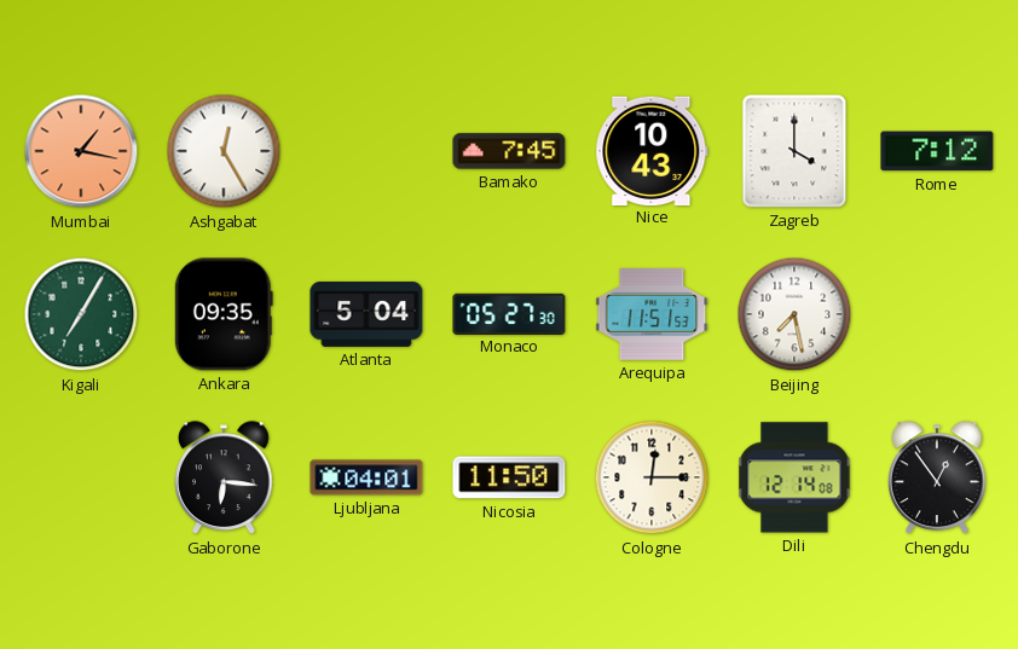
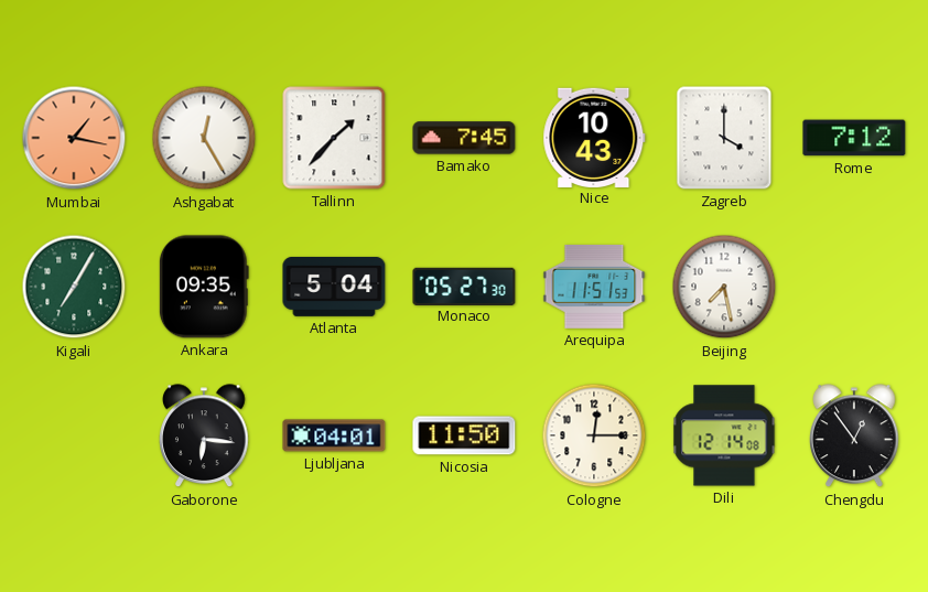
Tallinn: none -> 1:37 (334, 138)
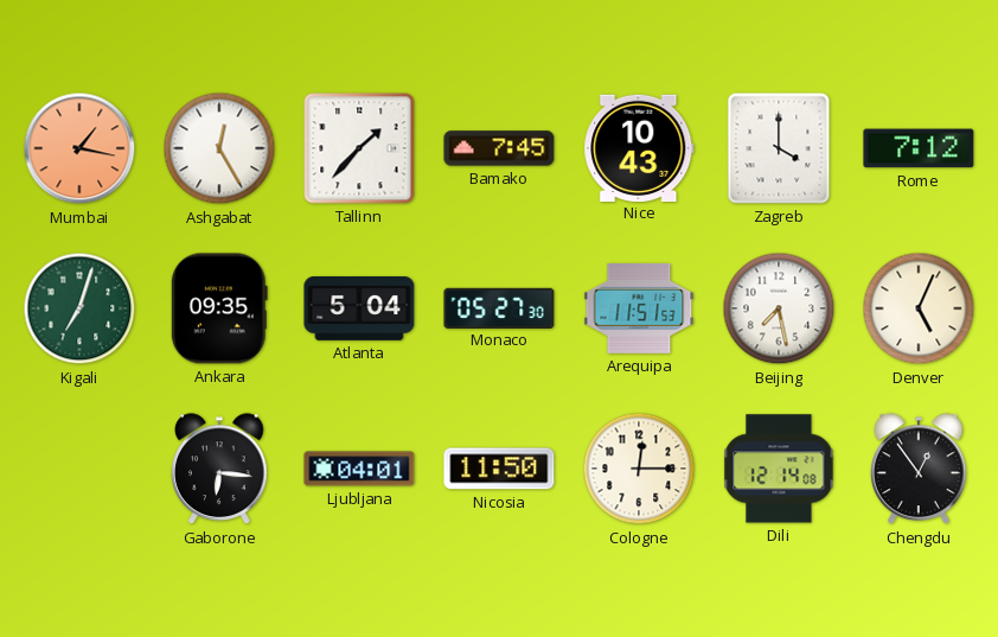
Kigali: 7:05 -> 7:03 (79, 308)
Denver: none -> 5:04 (919, 308)
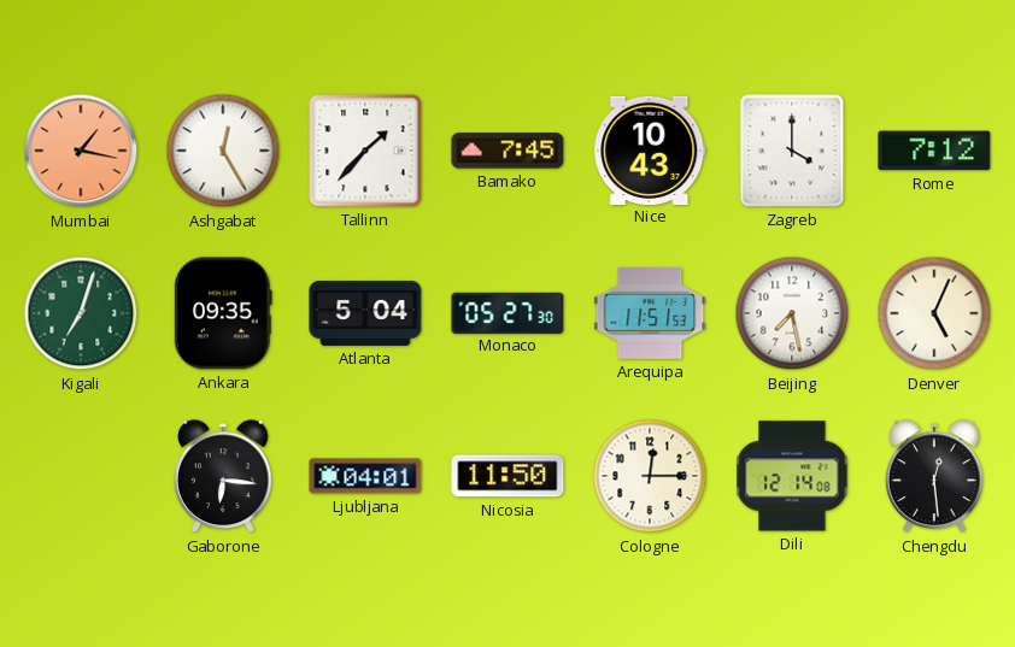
Chengdu: 12:54 -> 12:29 (934, 477)
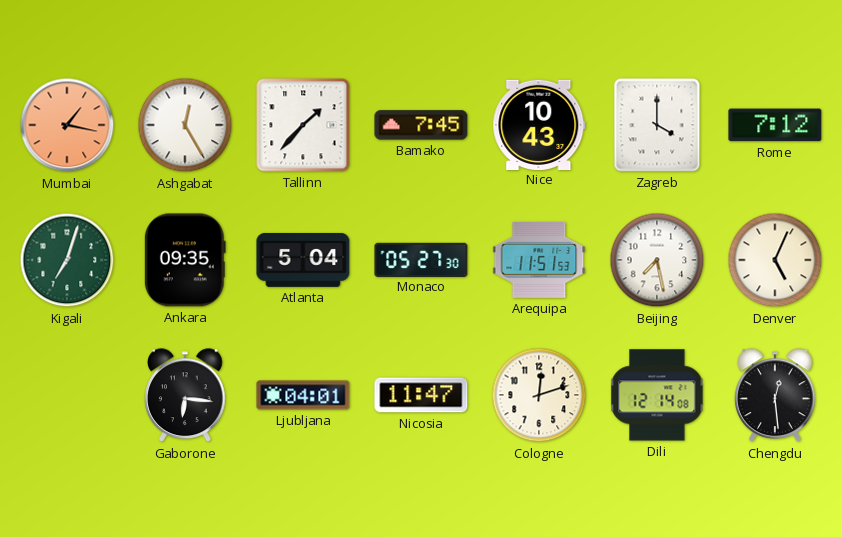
Nicosia: 11:50 -> 11:47 (421, 395)
Cologne: 12:15 -> 12:12 (539, 395)
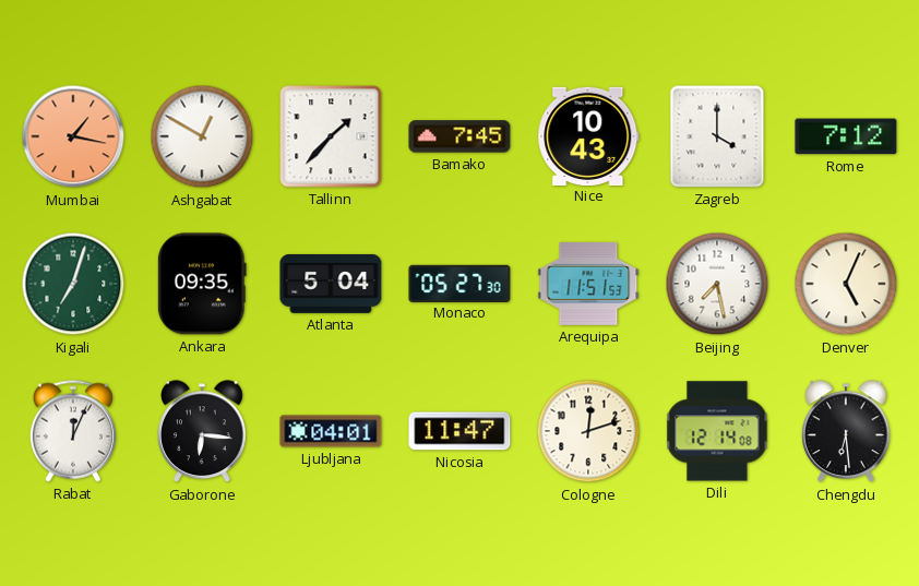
Ashgabat: 12:25 -> 12:50 (202, 136)
Rabat: none -> 12:04 (73, 431)
Chengdu: 12:29 -> 6:29 (846, 432)
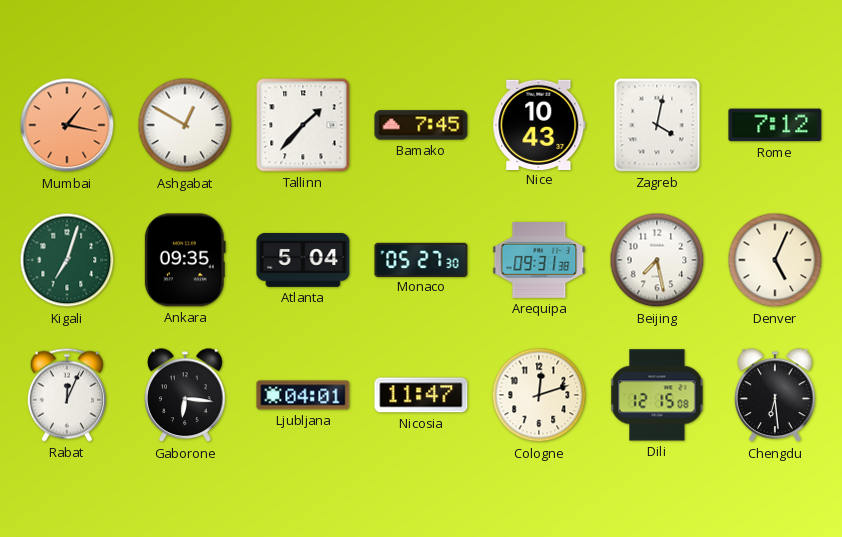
Zagreb: 4:00 -> 4:02 (657, 125)
Arequipa: 11:51 -> 09:31 (539, 260)
Dili: 12:14 -> 12:15 (657, 395)
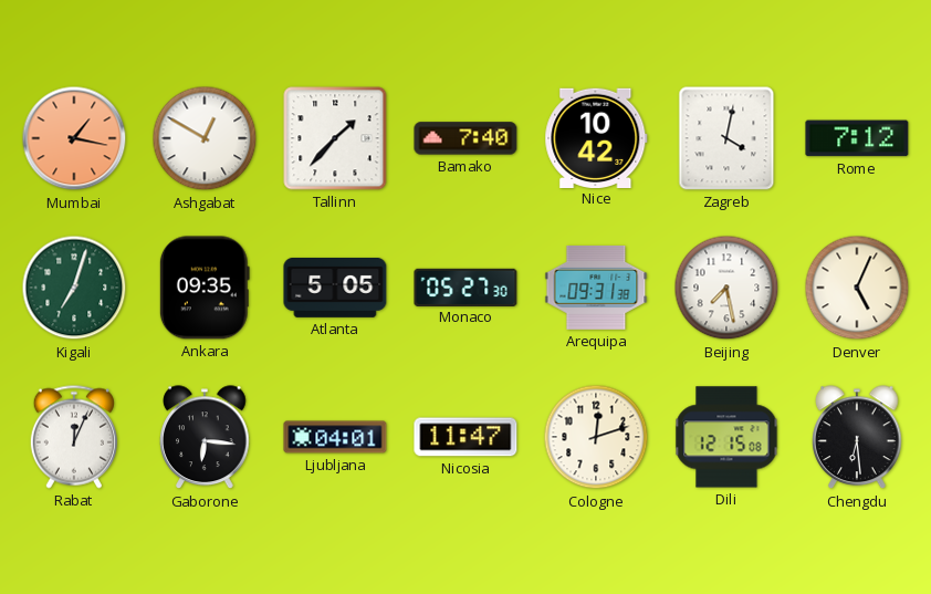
Bamako: 7:45 -> 7:40 (465, 138)
Nice: 10:43 -> 10:42 (596, 137)
Atlanta: 5:04 -> 5:05 (335, 288)
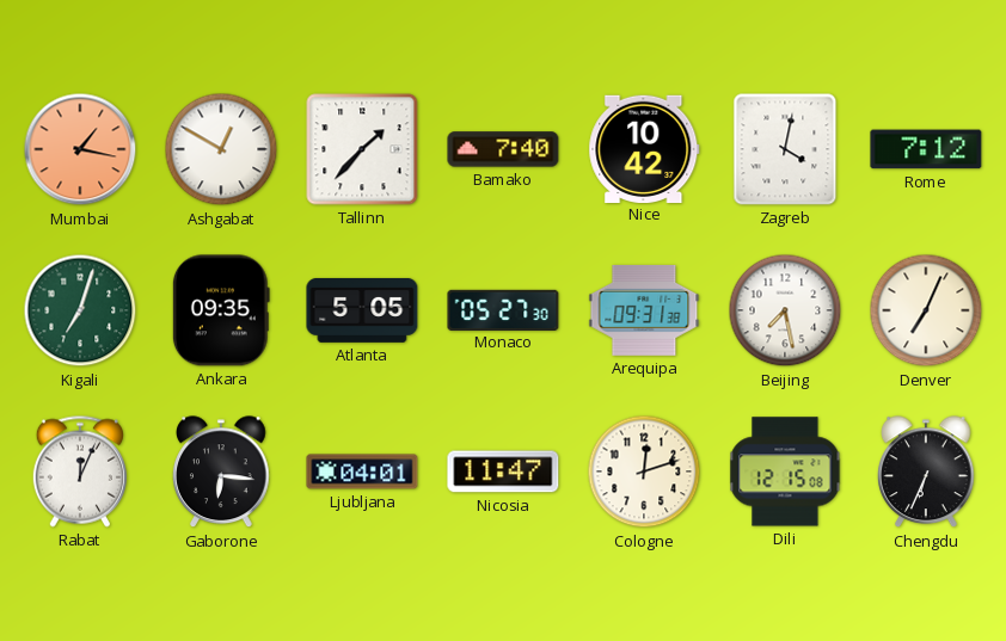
Denver: 5:04 -> 7:04 (926, 310)
Chengdu: 6:29 -> 6:34 (926, 473)
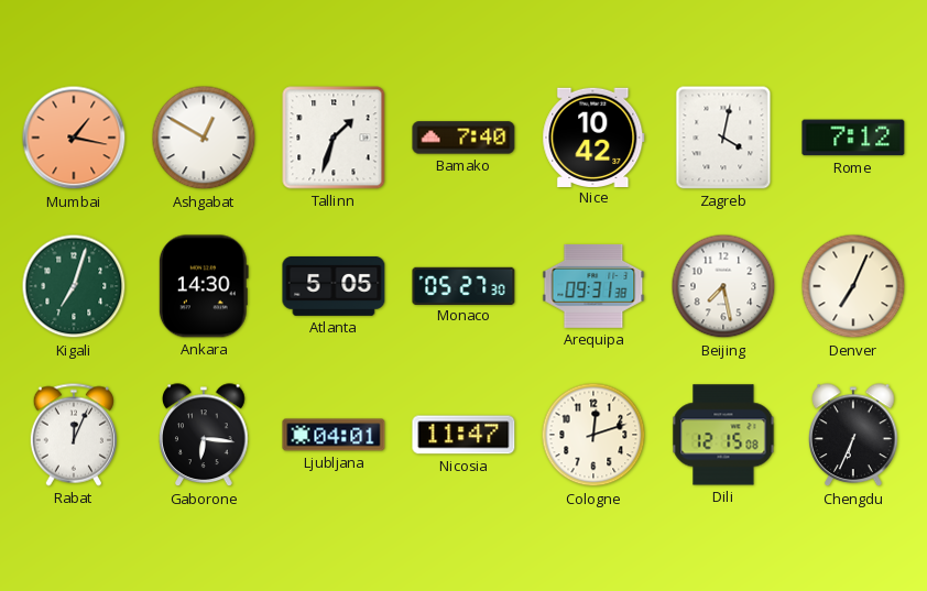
Tallinn: 1:37 -> 1:33 (334, 138)
Ankara: 09:35 -> 14:30 (204, 286)
